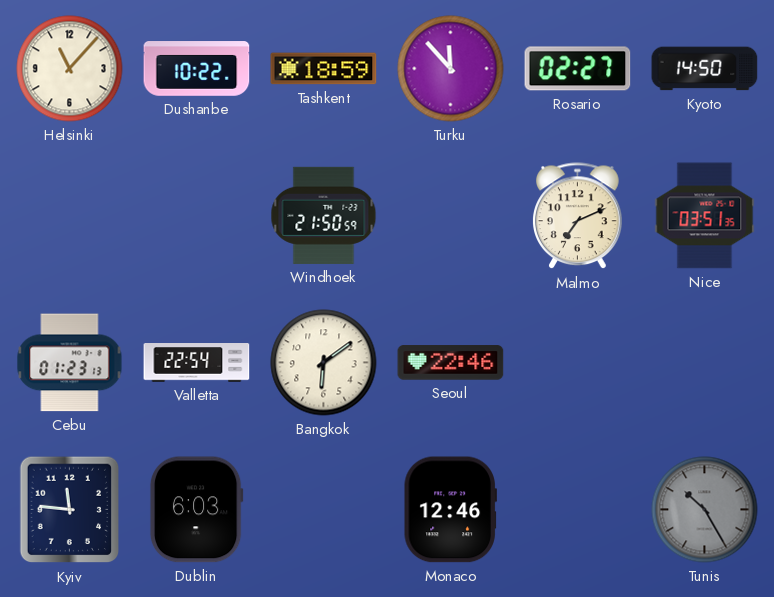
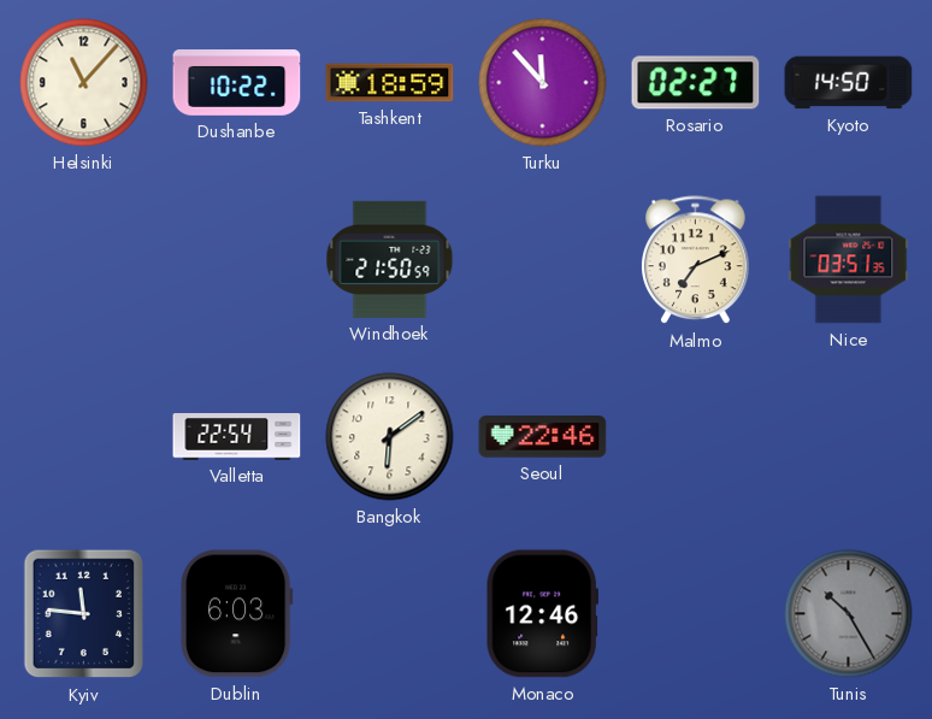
Cebu: 01:23 -> none (70, 363)
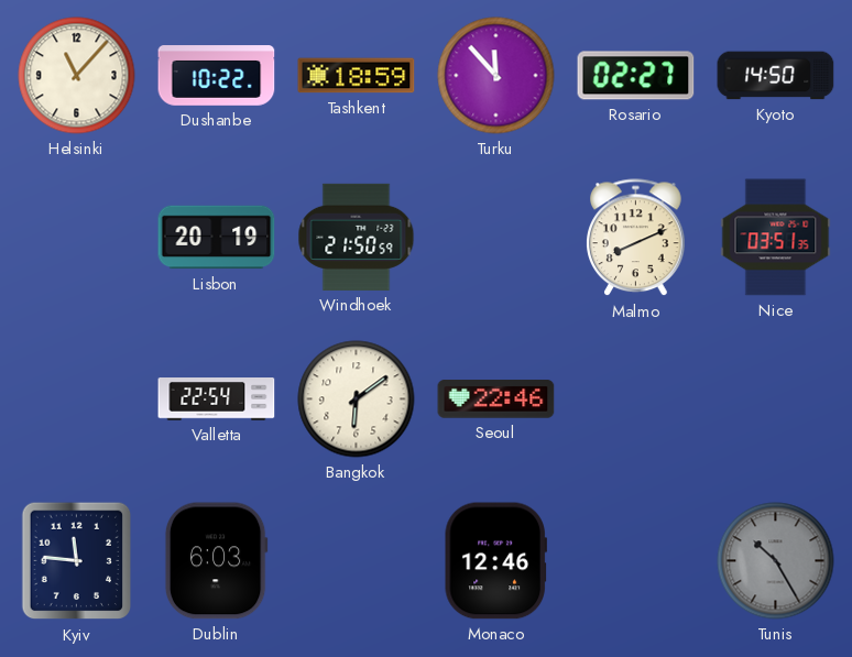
Lisbon: none -> 20:19 (217, 238)
Malmo: 7:11 -> 8:11 (636, 238)
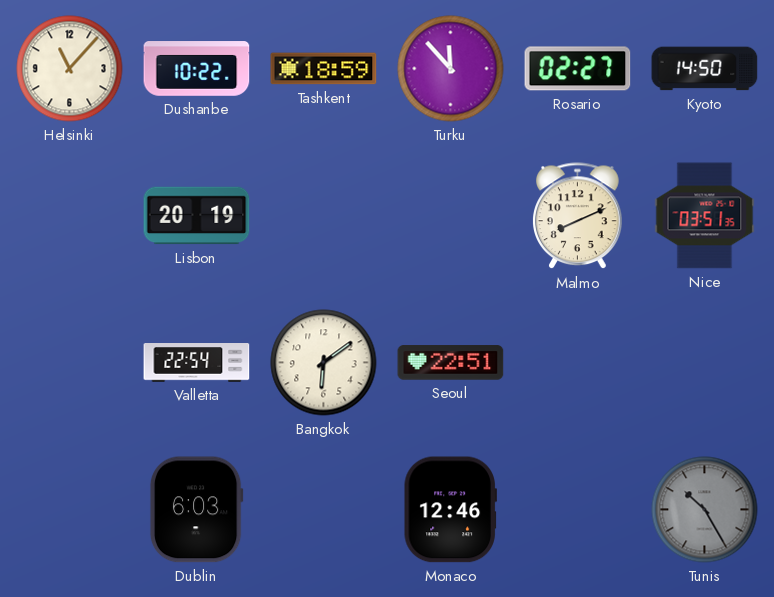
Windhoek: 21:50 -> none (357, 237)
Seoul: 22:46 -> 22:51 (451, 363)
Kyiv: 11:46 -> none (77, 561)
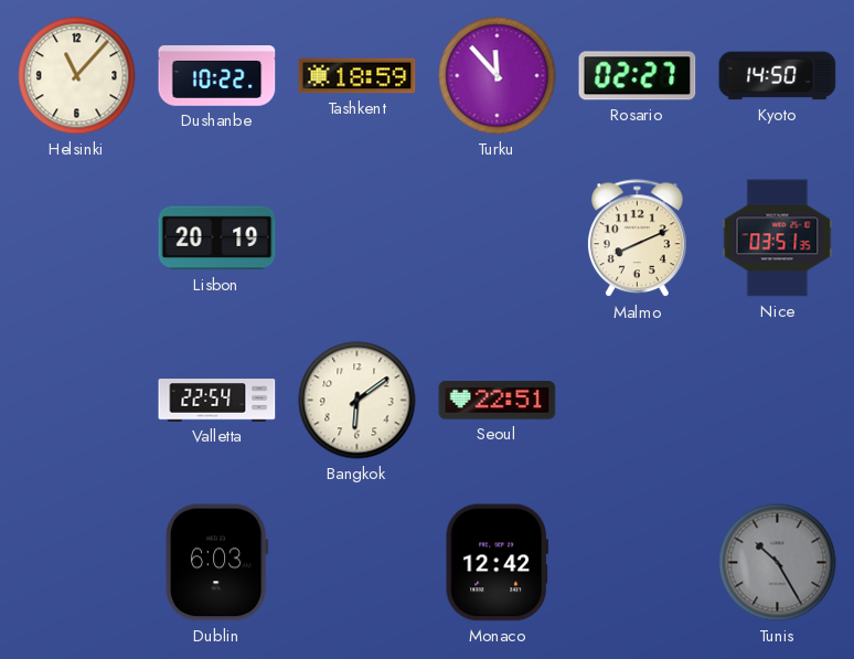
Monaco: 12:46 -> 12:42 (497, 563)
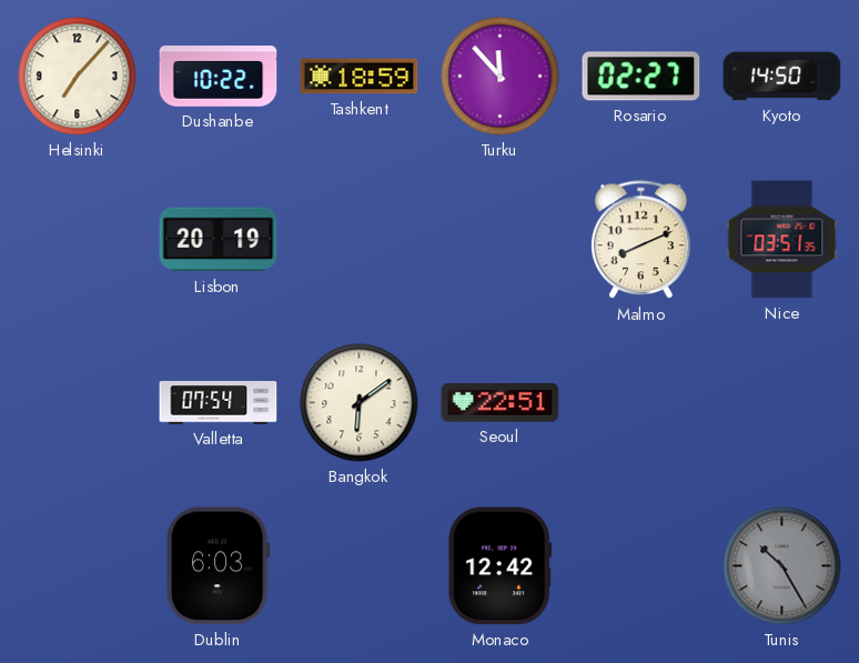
Helsinki: 11:07 -> 7:07 (78, 77)
Valletta: 22:54 -> 07:54 (219, 403)
